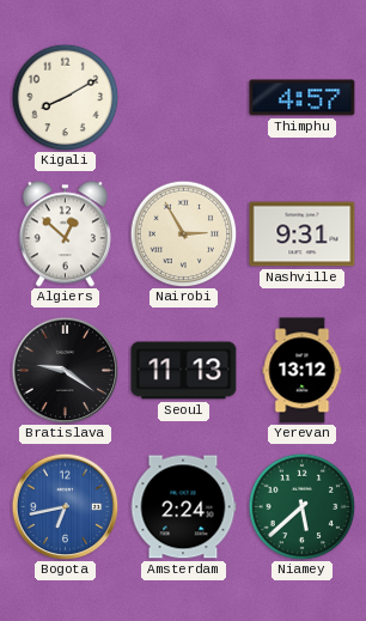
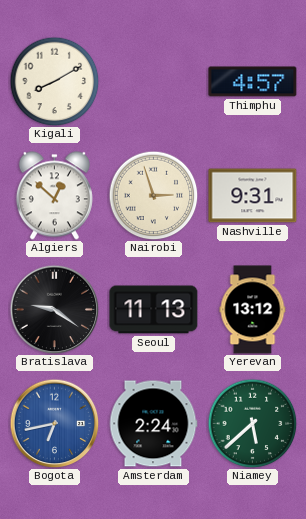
Nairobi: 2:55 -> 2:57 (153, 195)
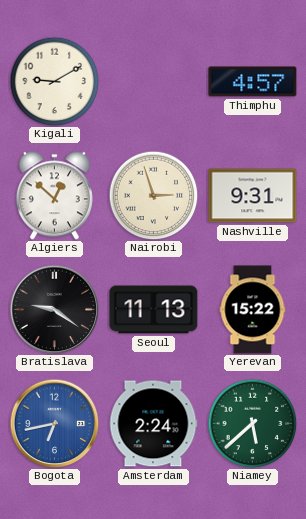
Kigali: 8:10 -> 9:10 (54, 81)
Yerevan: 13:12 -> 15:22 (253, 310)
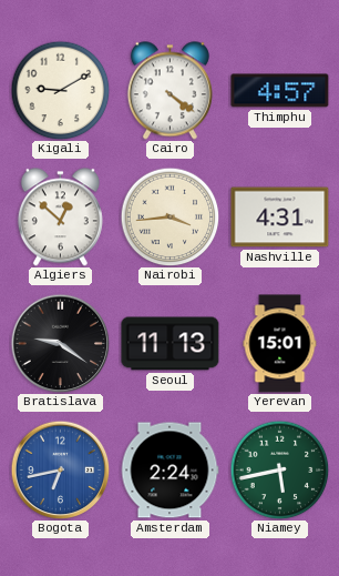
Cairo: none -> 4:21 (169, 91)
Nairobi: 2:57 -> 3:44 (169, 216)
Nashville: 9:31 -> 4:31 (280, 218)
Yerevan: 15:22 -> 15:01 (280, 344)
Niamey: 5:38 -> 5:43 (279, 469)
